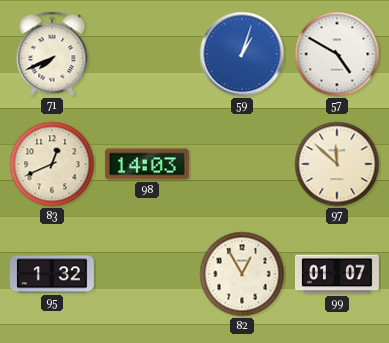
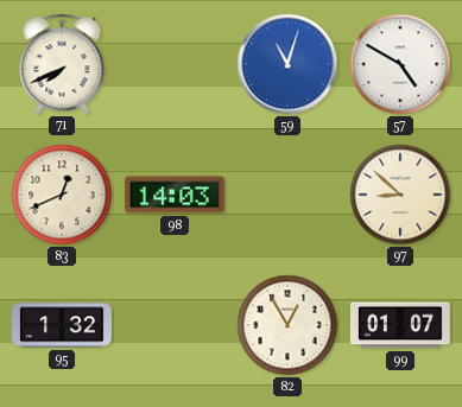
59: 1:03 -> 11:03 (287, 64)
97: 11:52 -> 8:52 (400, 195)
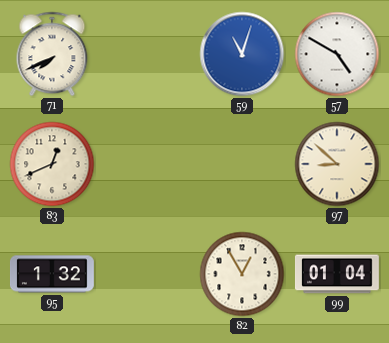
98: 14:03 -> none (175, 195)
99: 01:07 -> 01:04 (337, 274)
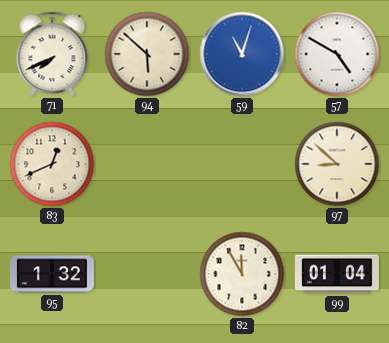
94: none -> 5:52 (147, 54)
82: 12:55 -> 11:55 (242, 274)
